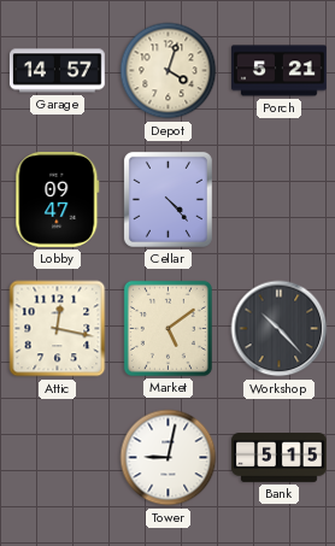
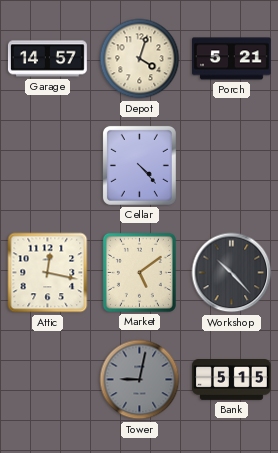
Lobby: 09:47 -> none (58, 199)
Tower dial: white -> grey (140, 380)
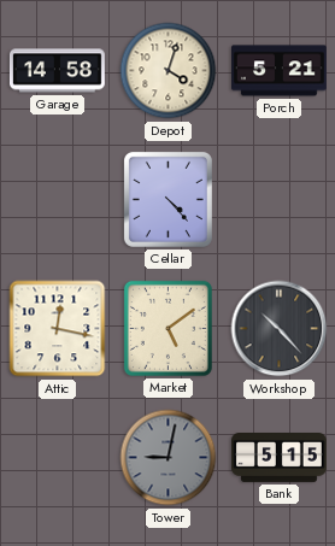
Garage: 14:57 -> 14:58 (58, 71)
